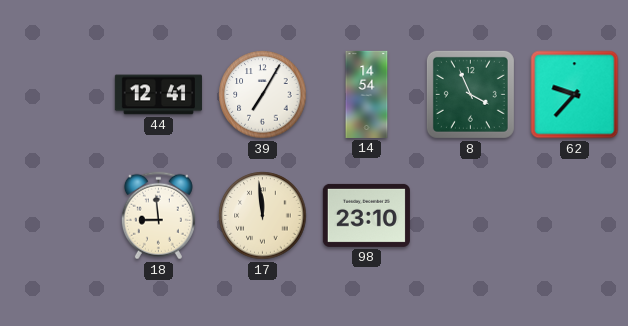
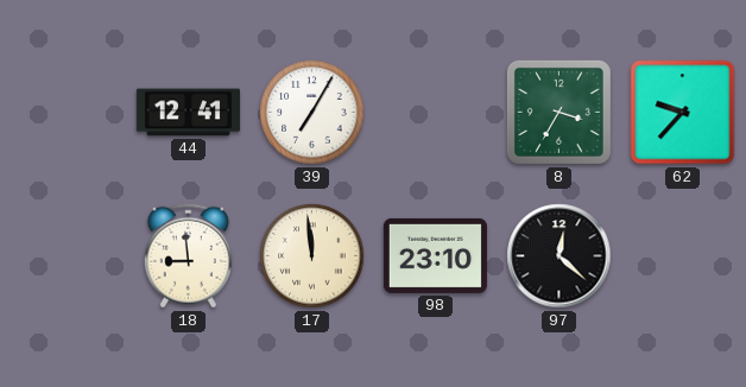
14: 14:54 -> none (367, 94)
8: 3:56 -> 3:35 (558, 112)
97: none -> 12:22 (559, 256)
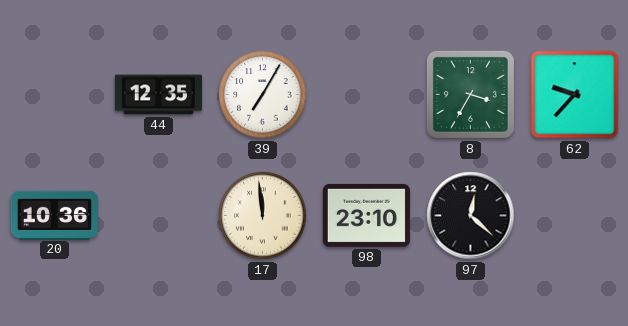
44: 12:41 -> 12:35 (158, 95)
20: none -> 10:36 (54, 215)
18: 8:59 -> none (188, 256)
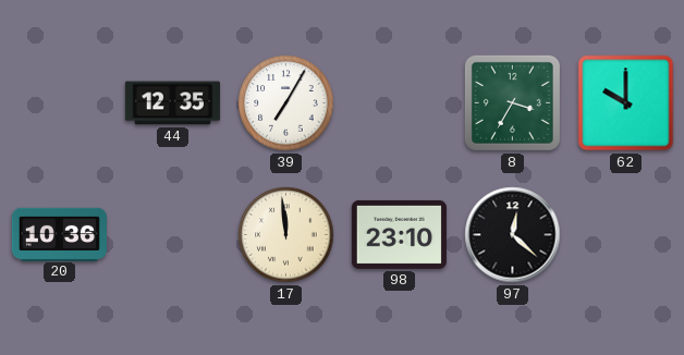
62: 9:37 -> 10:00 (626, 103)
